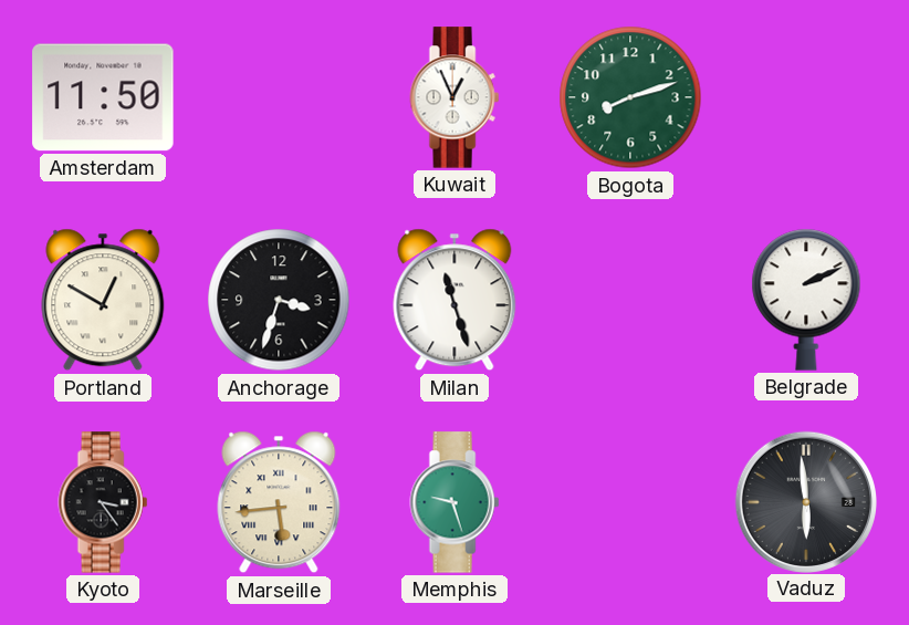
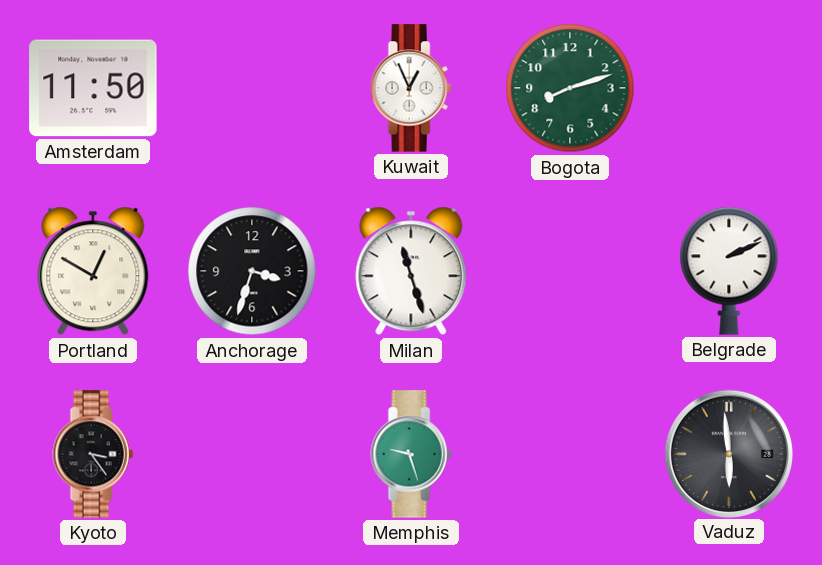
Marseille: 5:44 -> none (279, 502)
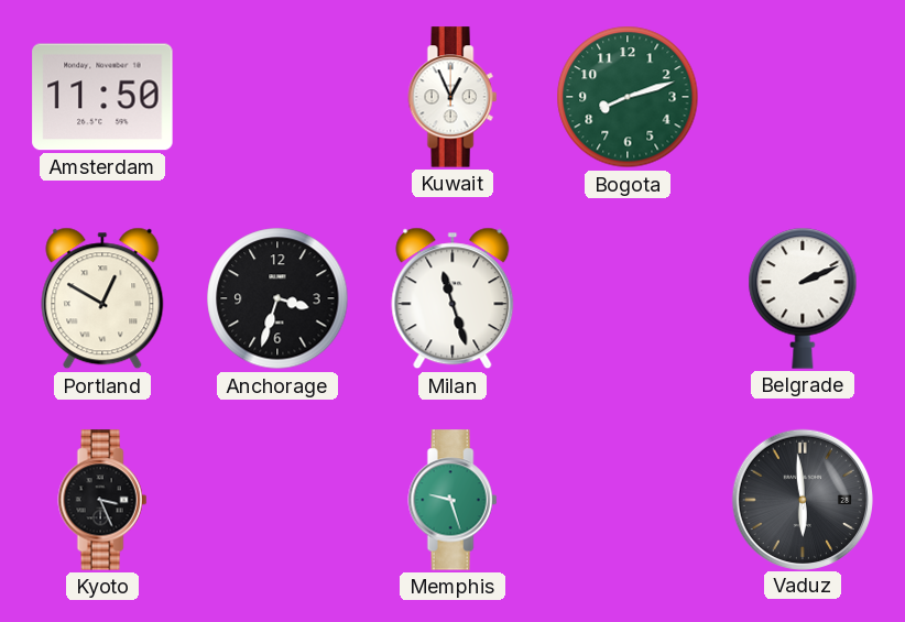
Kyoto: 3:24 -> 3:26 (102, 500)
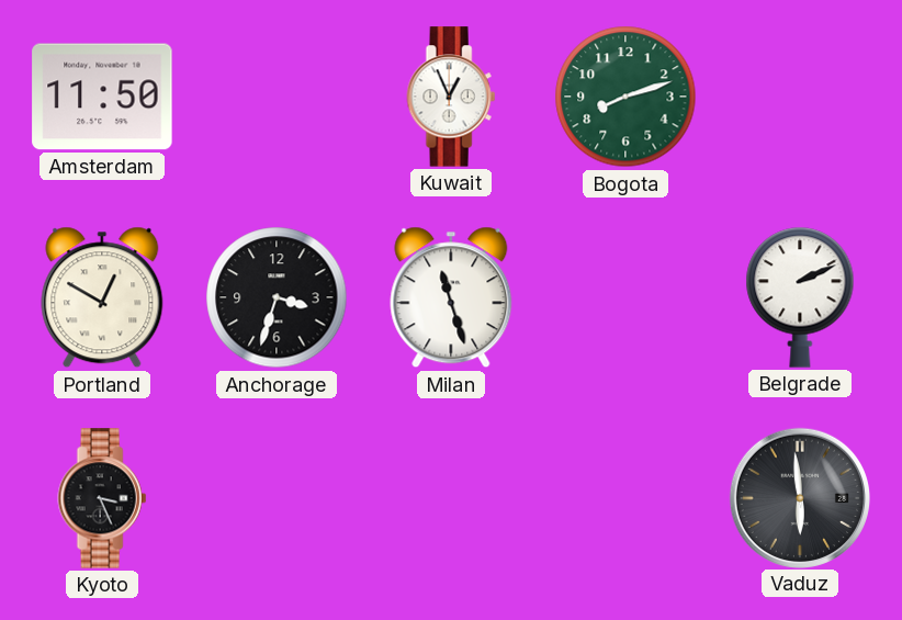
Memphis: 9:27 -> none (452, 500)
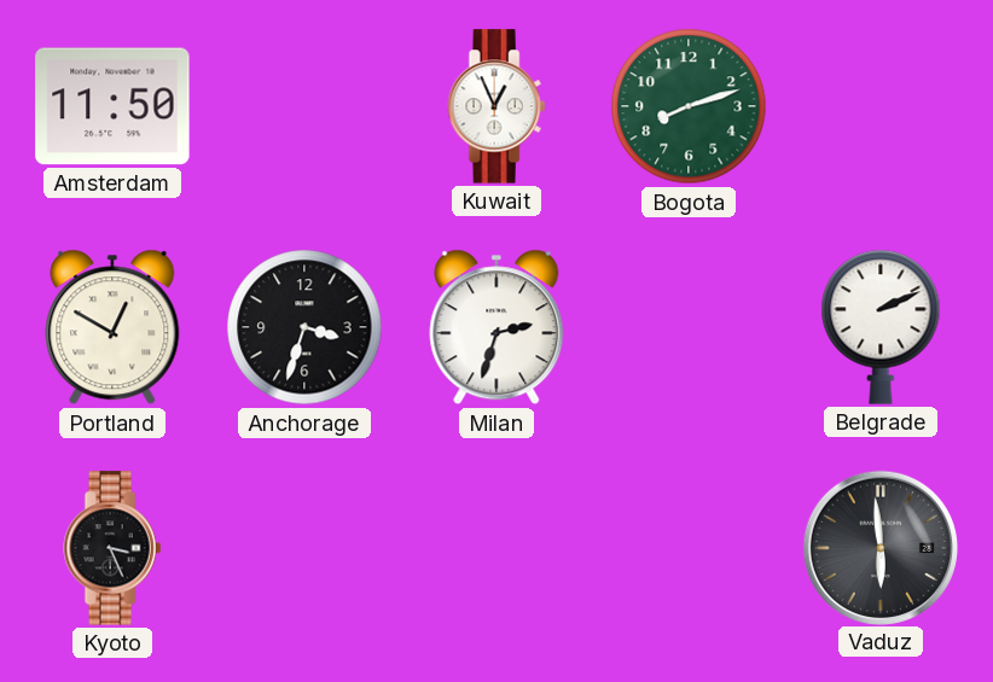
Milan: 11:27 -> 2:33 (496, 327)
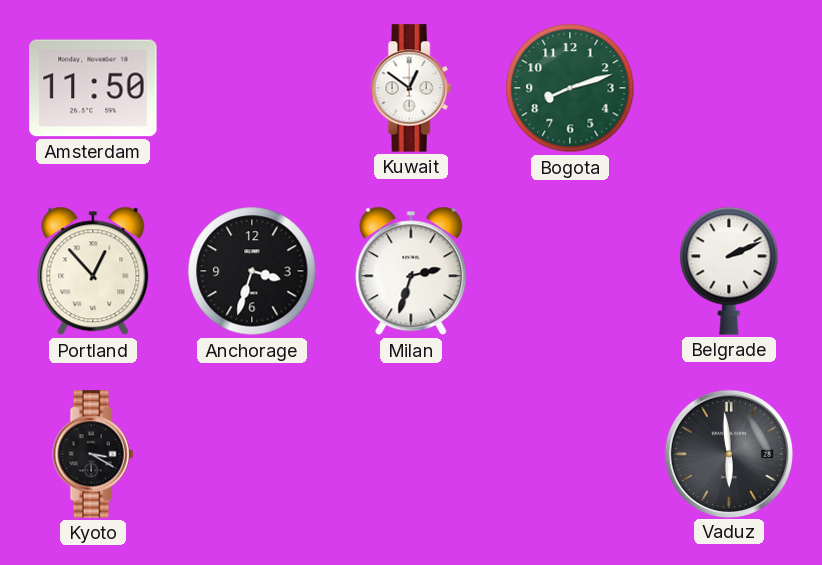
Kuwait: 12:56 -> 12:51 (411, 88)
Portland: 12:50 -> 12:53 (93, 271)
Kyoto: 3:26 -> 3:20 (93, 454)
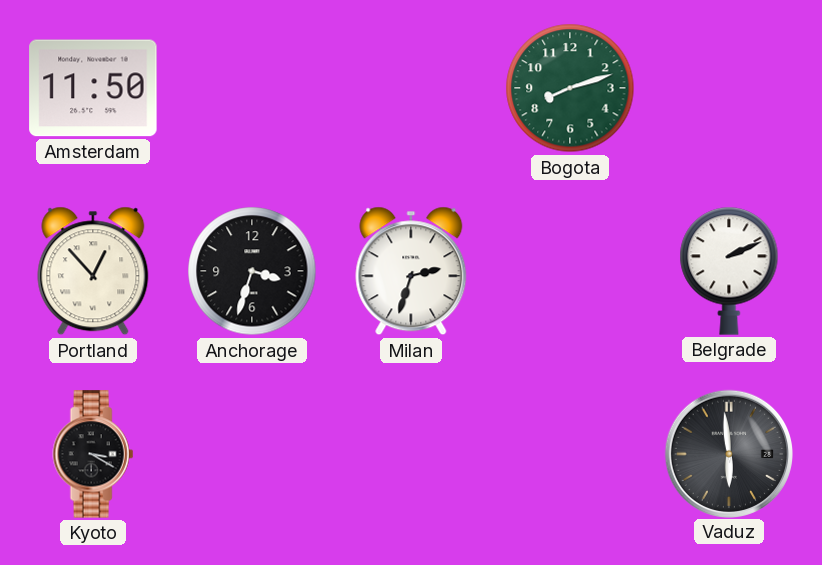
Kuwait: 12:51 -> none (411, 88)
